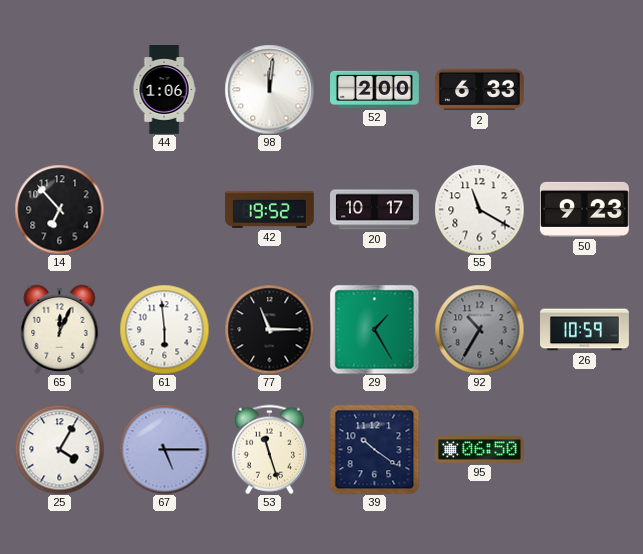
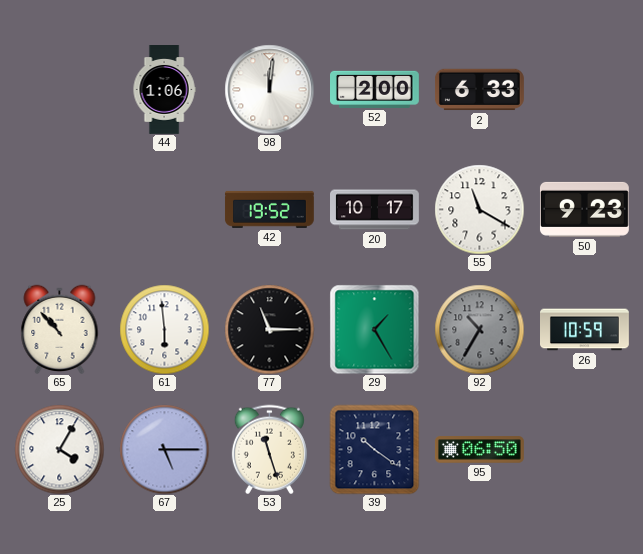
14: 6:53 -> none (59, 209)
65: 12:04 -> 10:53 (60, 329)
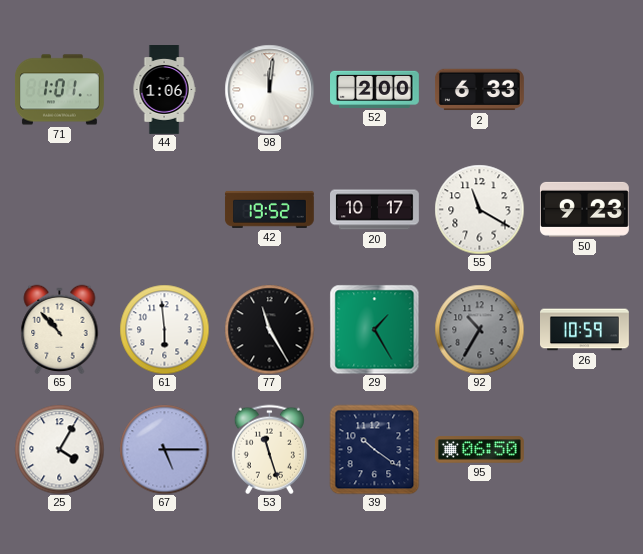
71: none -> 1:01 (59, 90)
77: 11:15 -> 11:25 (269, 329)
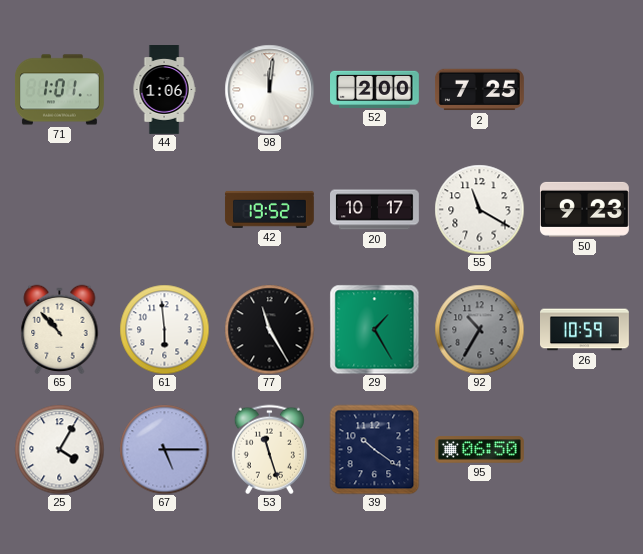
2: 6:33 -> 7:25 (480, 90)
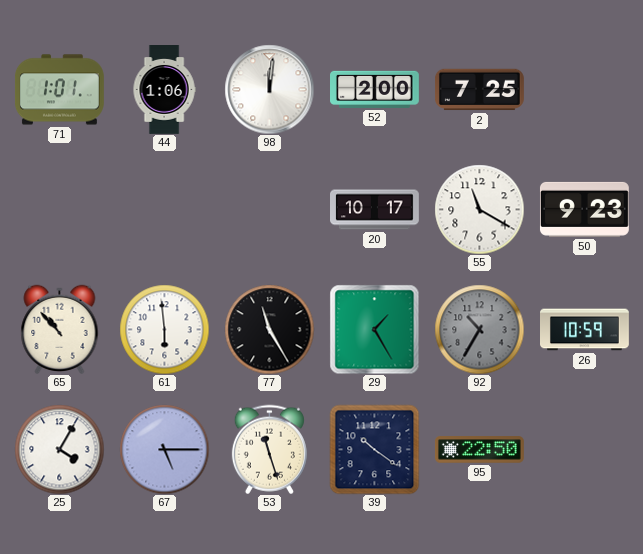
42: 19:52 -> none (269, 209)
95: 06:50 -> 22:50 (480, 450)
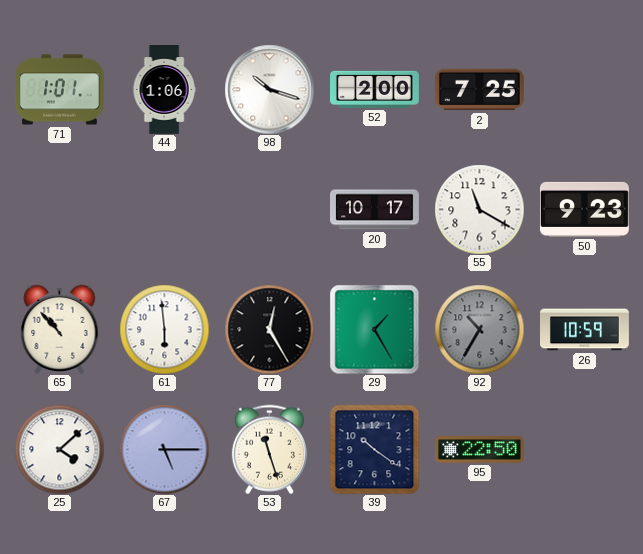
98: 12:01 -> 10:18 (269, 89)
77: 11:25 -> 12:25 (269, 329)
25: 4:05 -> 4:08 (59, 449)
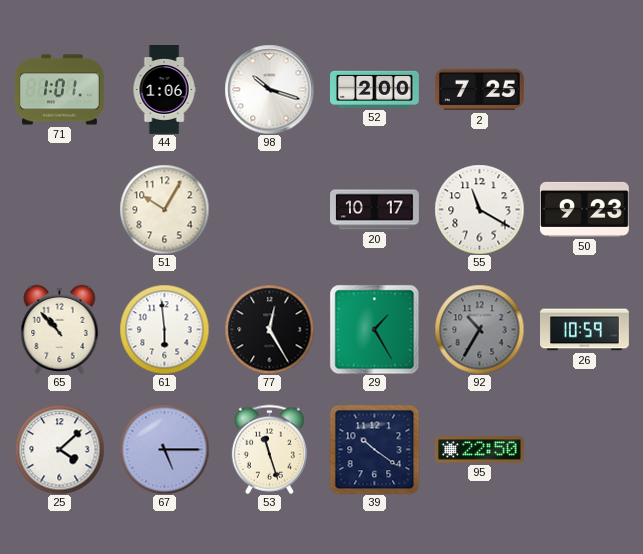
51: none -> 10:05 (164, 209)
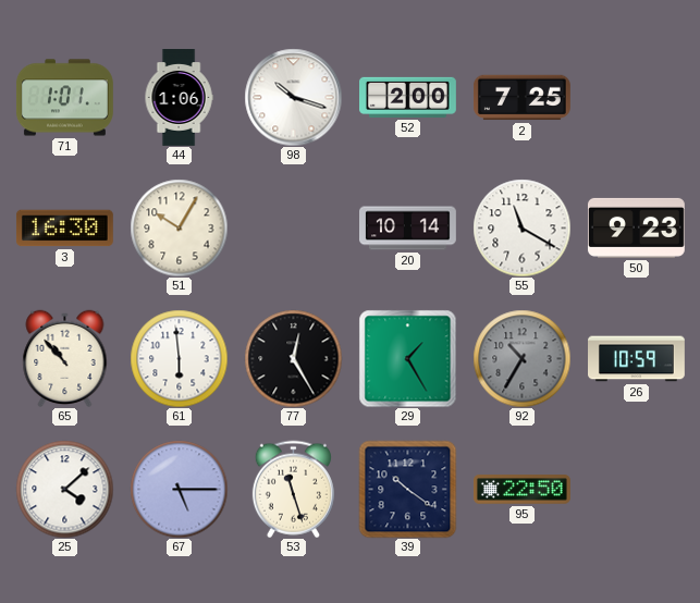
3: none -> 16:30 (64, 229)
20: 10:17 -> 10:14 (408, 229)
